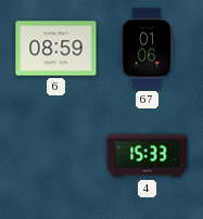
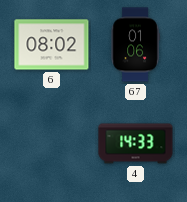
6: 08:59 -> 08:02 (52, 45)
4: 15:33 -> 14:33 (136, 144)
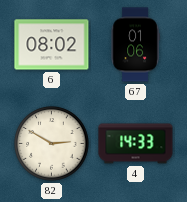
82: none -> 2:50 (52, 144)
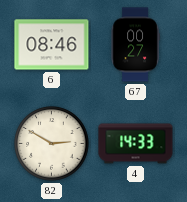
6: 08:02 -> 08:46 (52, 45)
67: 01:06 -> 00:27 (135, 45)
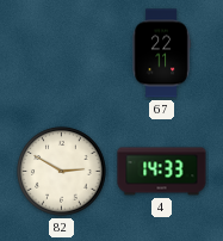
6: 08:46 -> none (52, 45)
67: 00:27 -> 22:11 (161, 54)
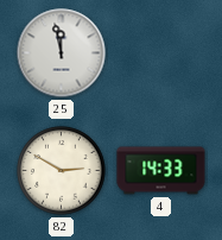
25: none -> 11:58 (62, 53)
67: 22:11 -> none (161, 54)
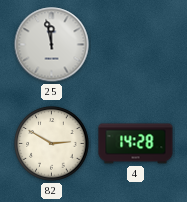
4: 14:33 -> 14:28 (136, 144)
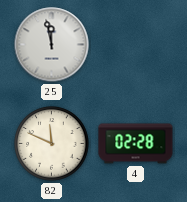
82: 2:50 -> 11:49 (52, 144)
4: 14:28 -> 02:28 (136, 144)
